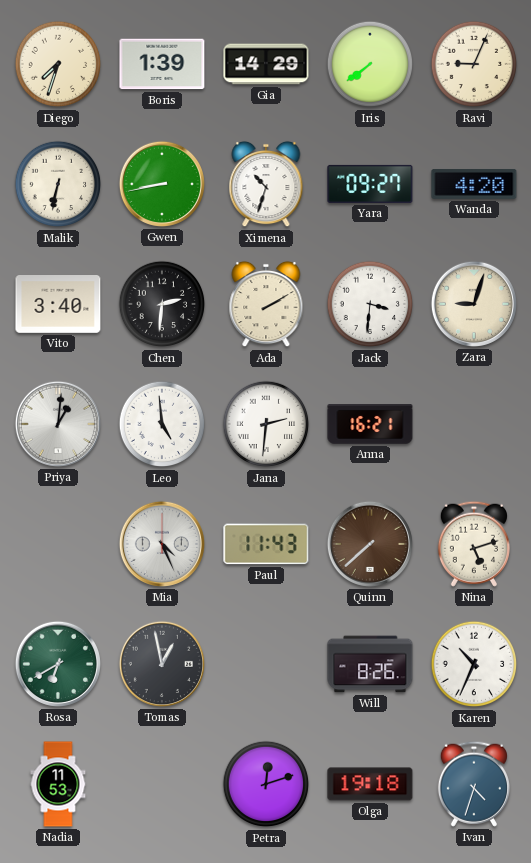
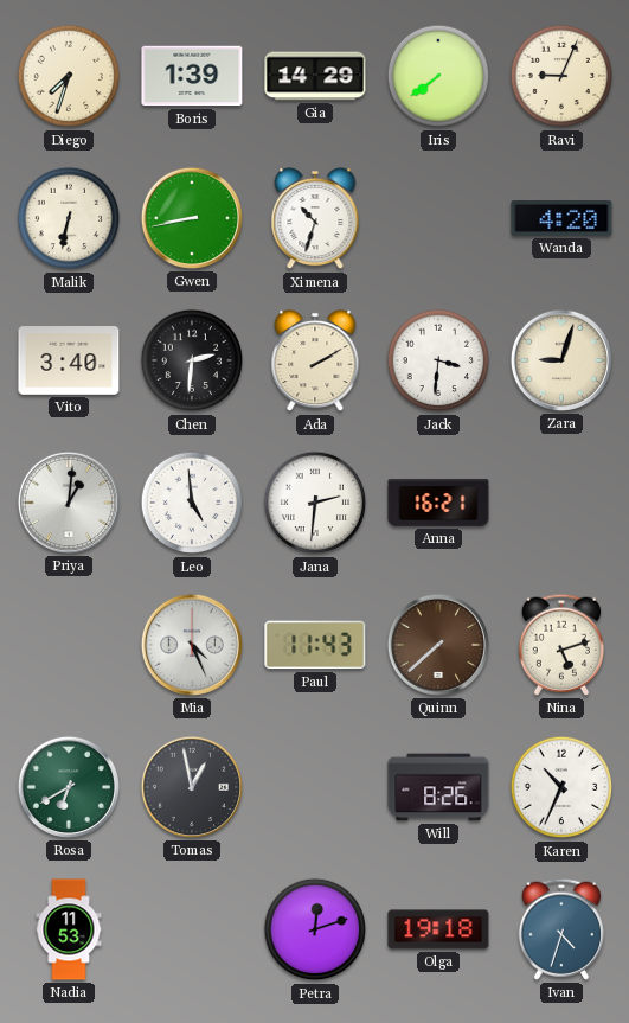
Yara: 09:27 -> none (370, 184)
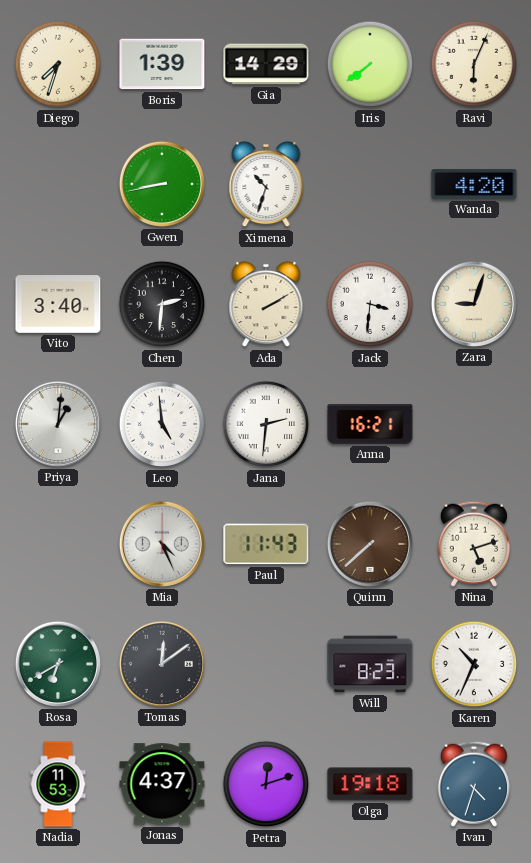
Ravi: 9:04 -> 6:04 (474, 64)
Malik: 6:32 -> none (69, 218)
Tomas: 12:58 -> 12:09 (162, 664)
Will: 8:26 -> 8:23 (370, 664)
Jonas: none -> 4:37 (162, 784)
